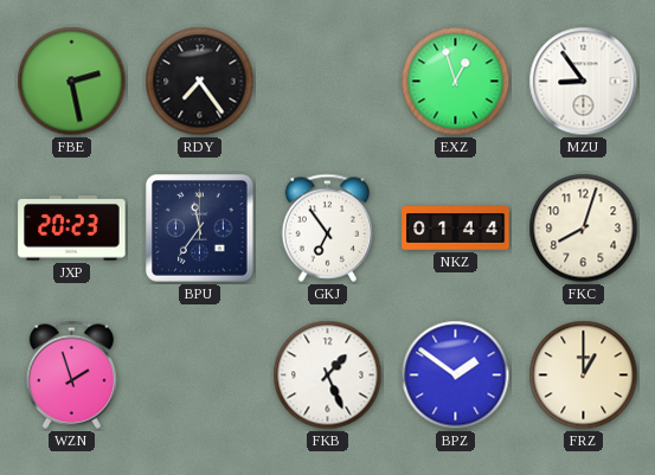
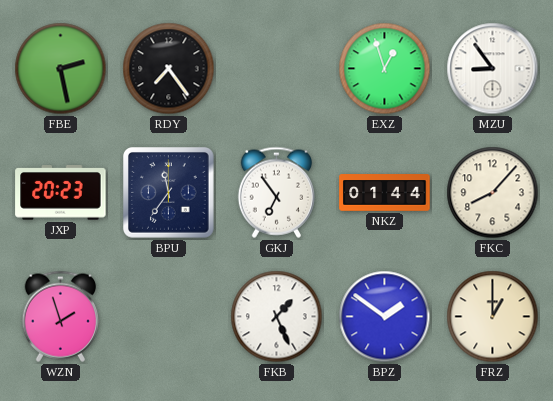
FKC: 8:03 -> 8:07 (493, 193)
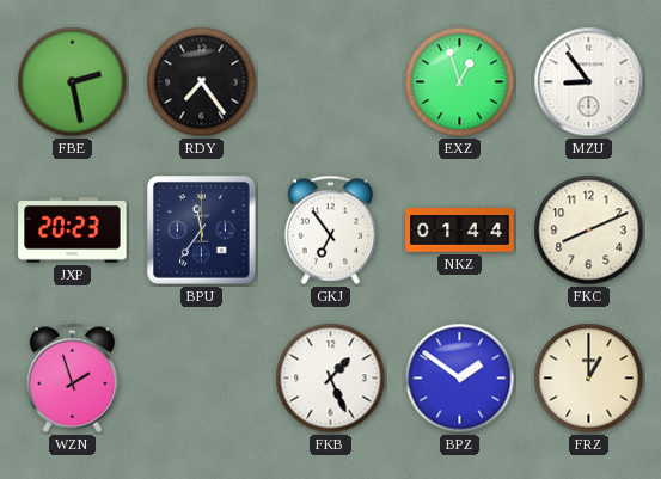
FKC: 8:07 -> 8:11 (589, 231)
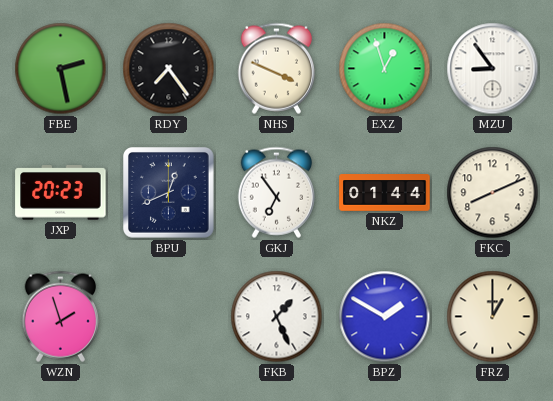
NHS: none -> 3:49 (276, 68)
BPU: 11:36 -> 12:41 (169, 193)
BPZ: 1:51 -> 1:50 (385, 317)
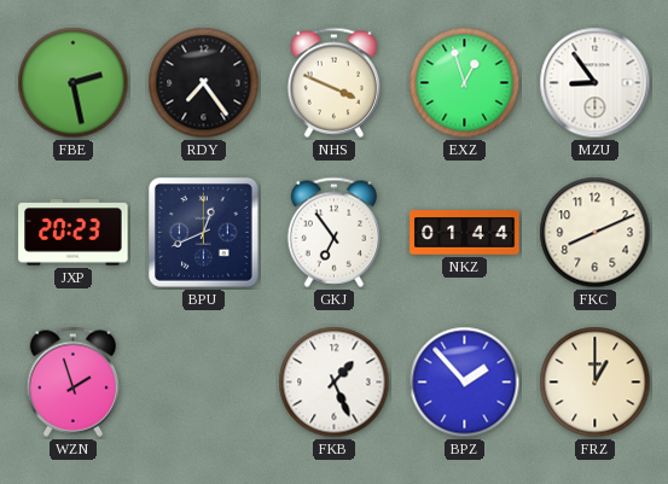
BPZ: 1:50 -> 1:53 (465, 383)
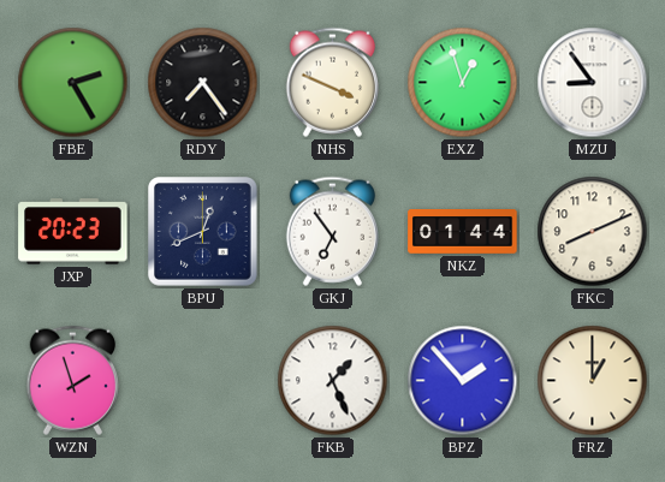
FBE: 2:28 -> 2:25 (73, 83)
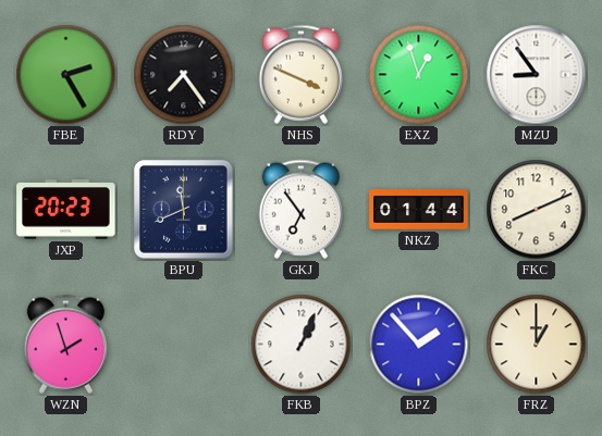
BPU: 12:41 -> 11:41 (184, 210)
FKB: 1:26 -> 1:04 (302, 345)
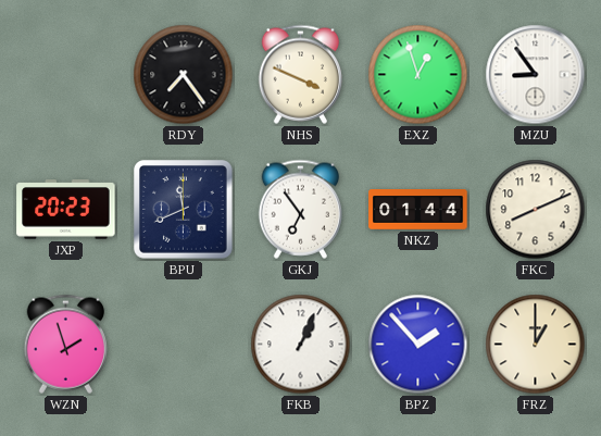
FBE: 2:25 -> none (66, 75)
